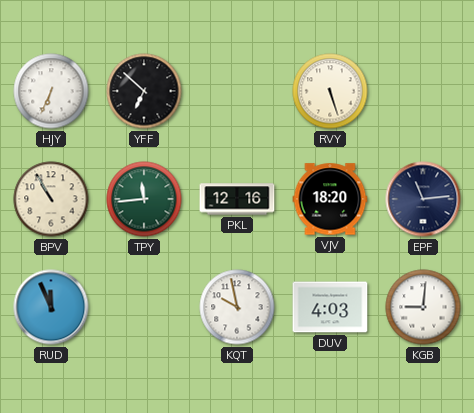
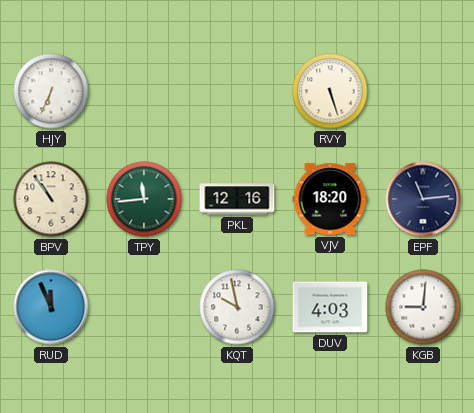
YFF: 6:52 -> none (144, 91)
BPV: 10:55 -> 10:54 (51, 199)
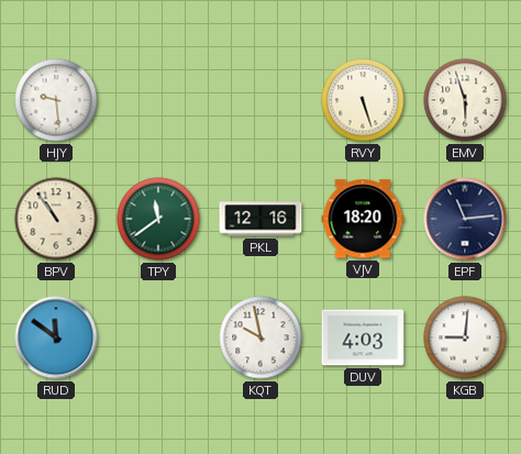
HJY: 6:34 -> 9:29 (56, 100)
EMV: none -> 5:57 (465, 100)
TPY: 11:44 -> 11:39 (158, 219)
RUD: 11:56 -> 11:51 (56, 337)
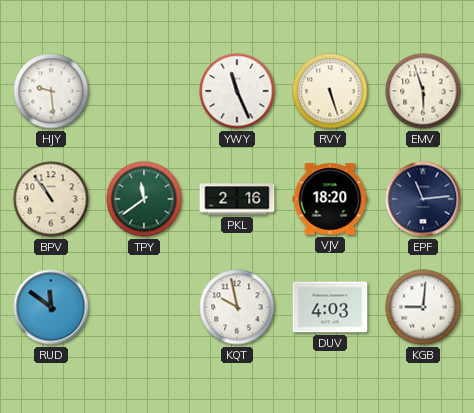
YWY: none -> 11:26 (237, 91)
PKL: 12:16 -> 2:16 (237, 199)
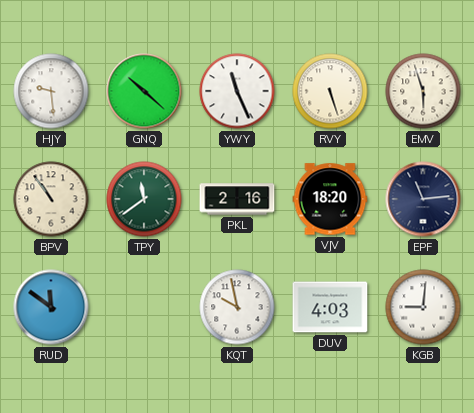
GNQ: none -> 10:22 (144, 91)
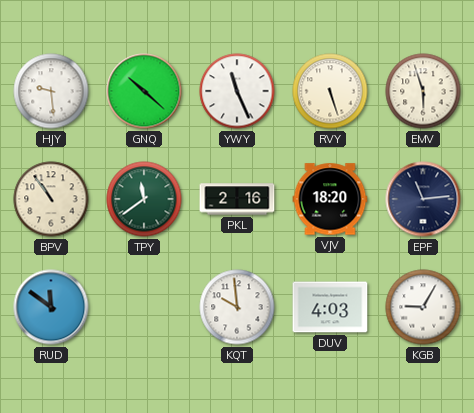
KQT: 9:58 -> 9:59 (237, 307)
KGB: 9:01 -> 9:05 (423, 307)
